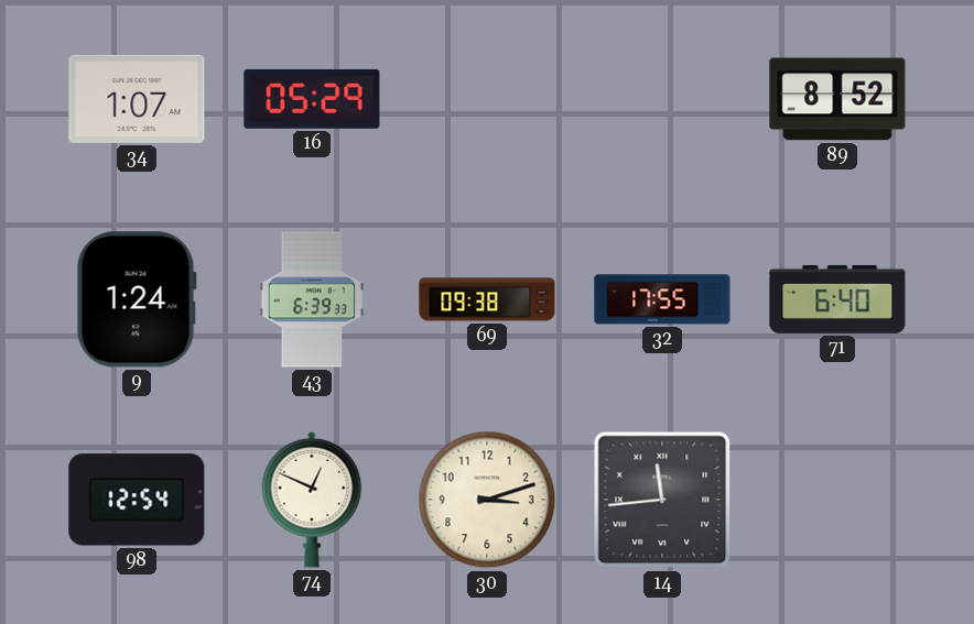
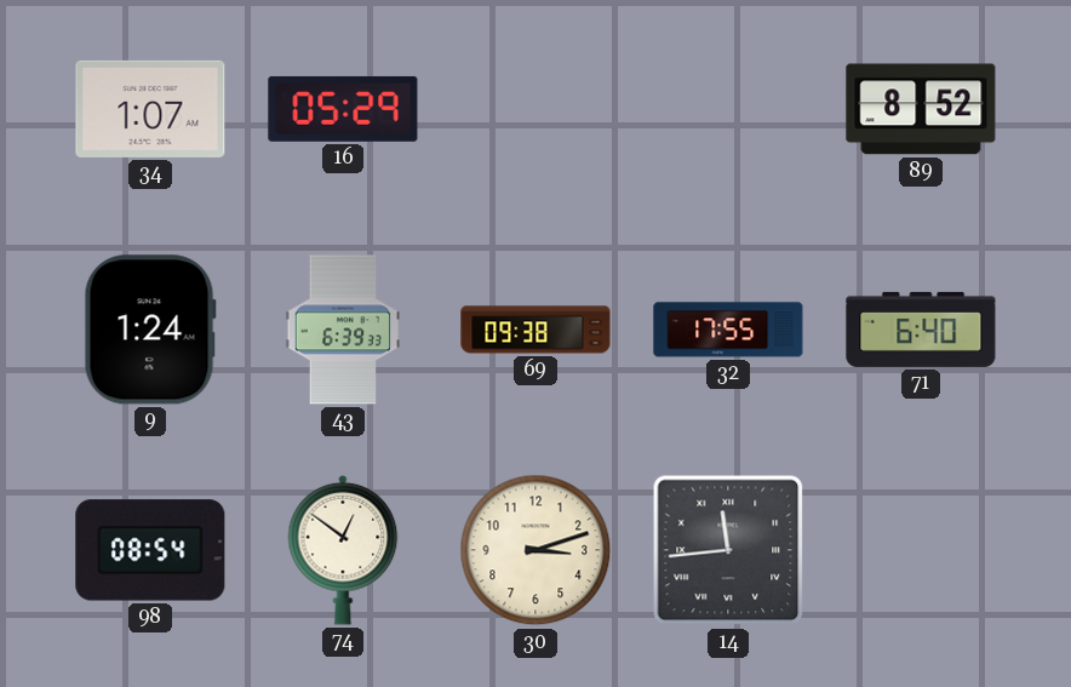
98: 12:54 -> 08:54 (150, 550)
74: 12:49 -> 12:51 (343, 550)
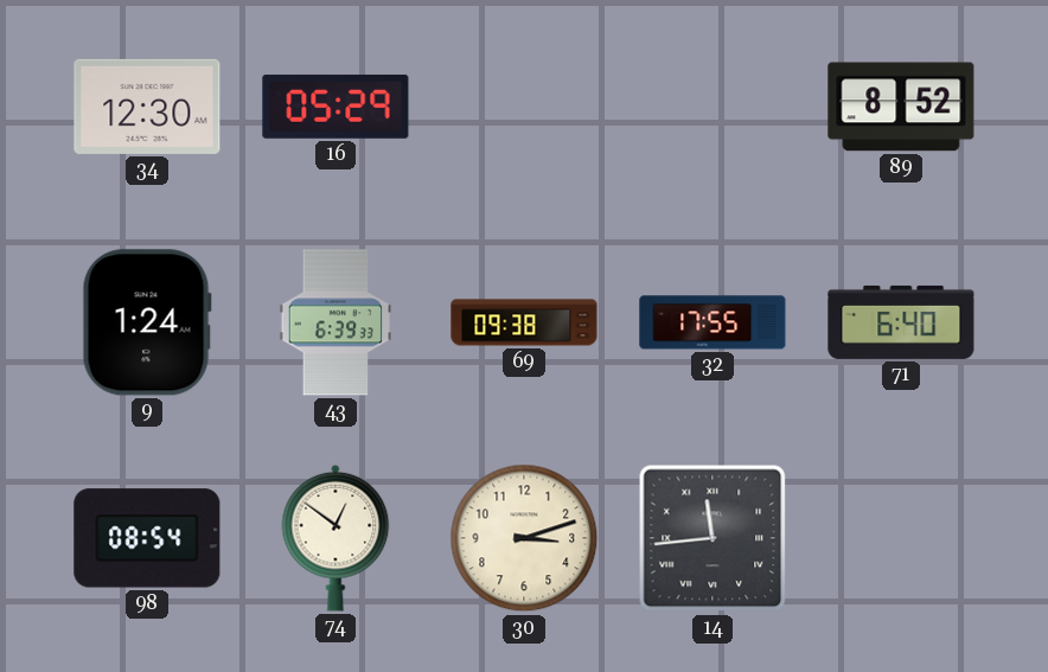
34: 1:07 -> 12:30 (147, 107)
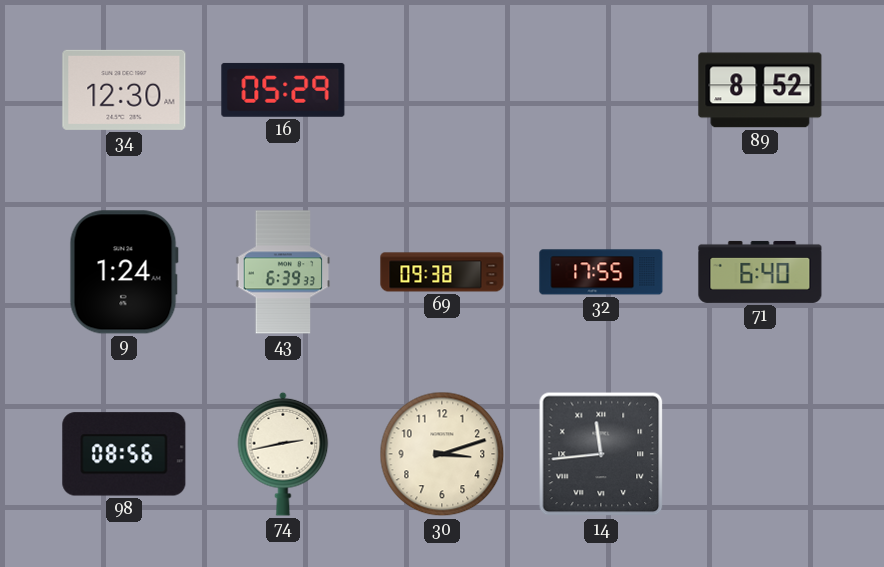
98: 08:54 -> 08:56 (124, 454)
74: 12:51 -> 2:43 (283, 454)
